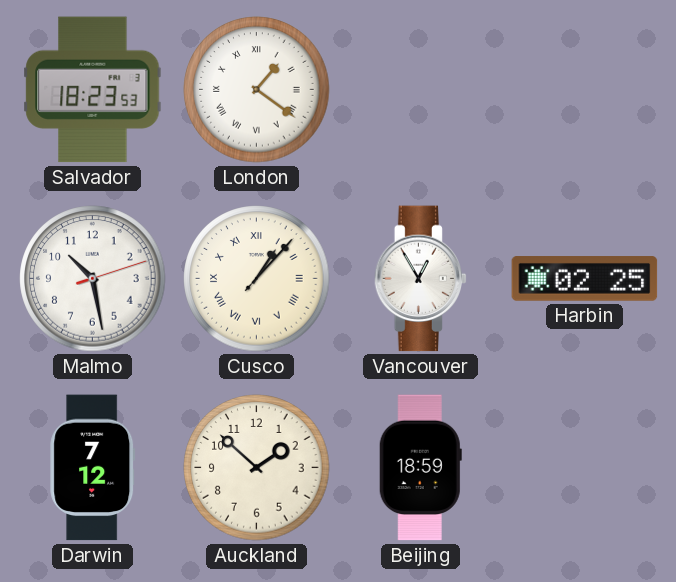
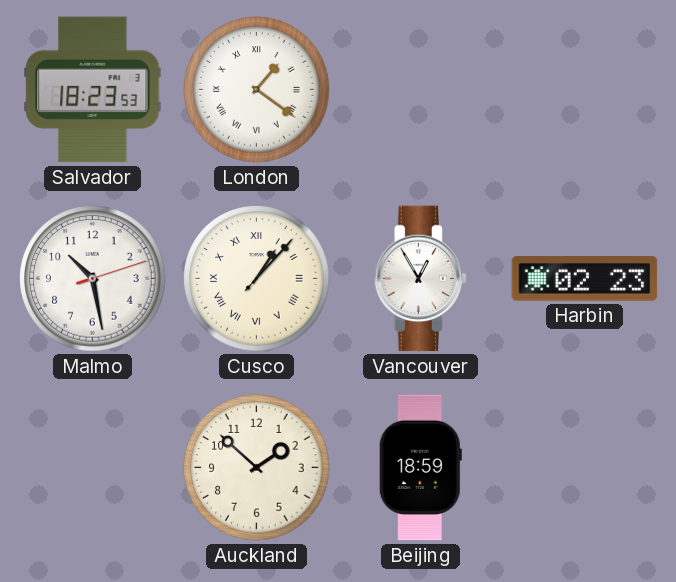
Harbin: 02:25 -> 02:23 (585, 279)
Darwin: 7:12 -> none (93, 468)
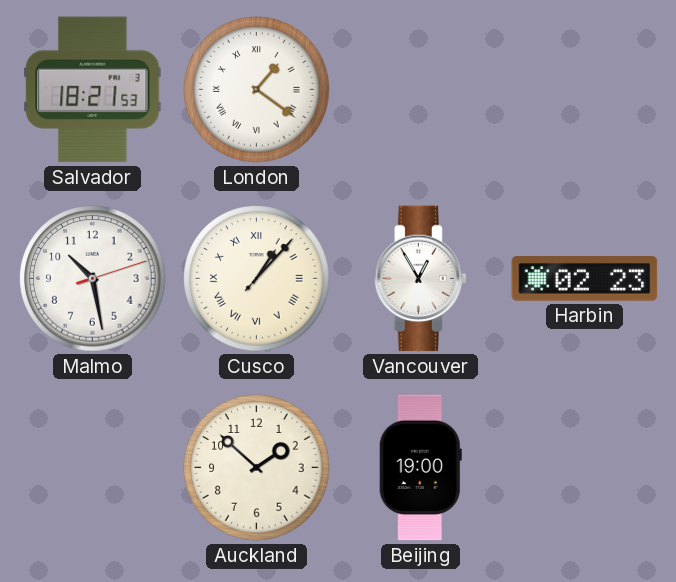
Salvador: 18:23 -> 18:21 (93, 90)
Beijing: 18:59 -> 19:00 (420, 468)
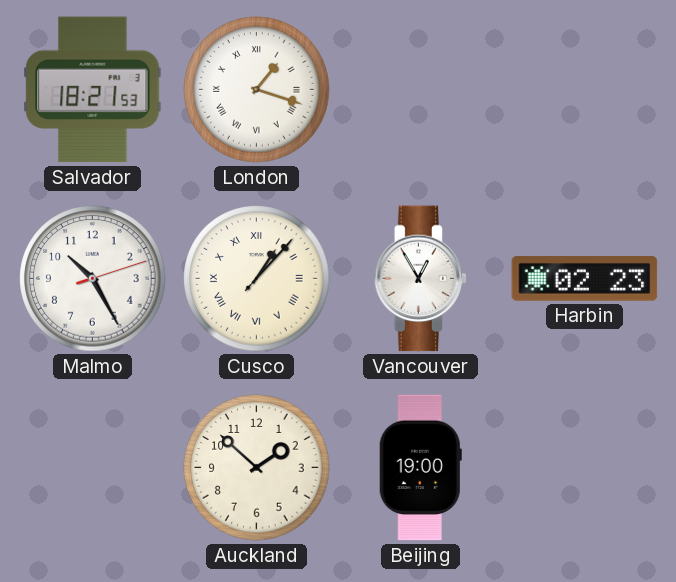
London: 1:21 -> 1:18 (257, 90)
Malmo: 10:28 -> 10:25 (93, 279)
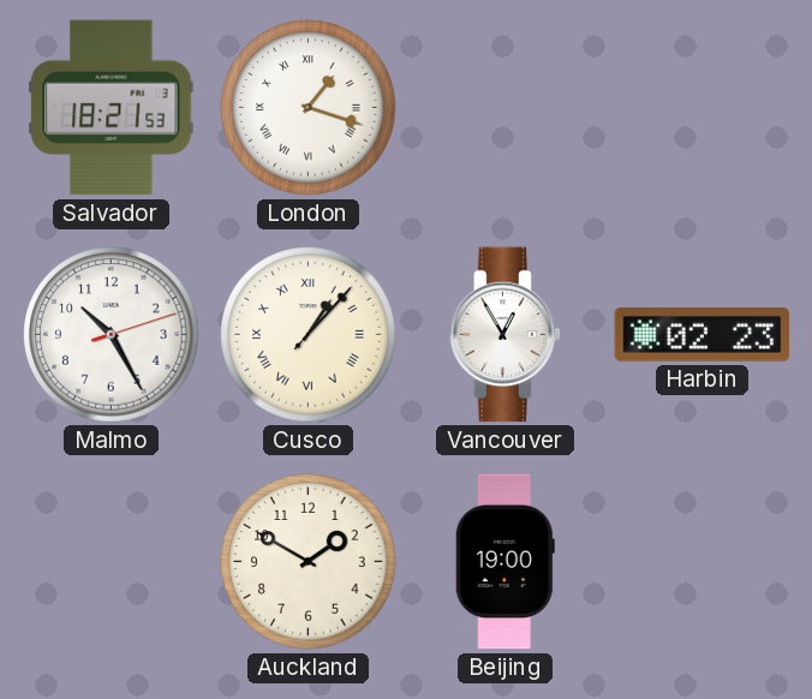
Auckland: 1:52 -> 1:50 (309, 562)
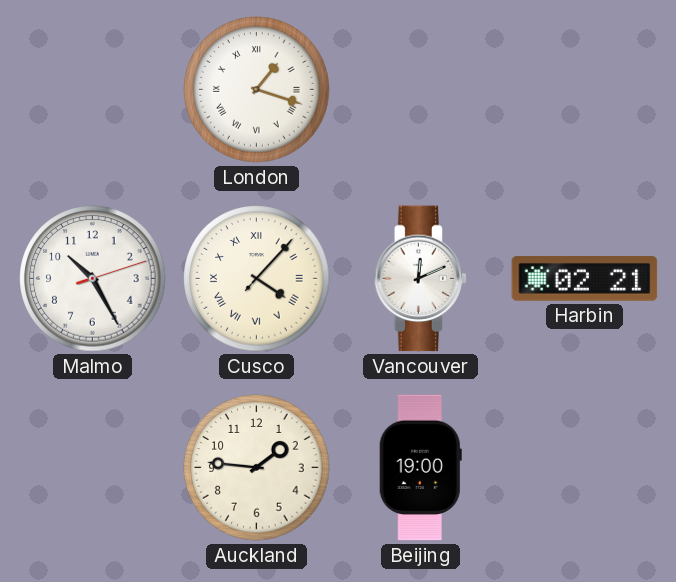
Salvador: 18:21 -> none (112, 108)
Cusco: 1:07 -> 4:07 (257, 279)
Vancouver: 12:55 -> 12:11 (421, 279)
Harbin: 02:23 -> 02:21 (585, 279)
Auckland: 1:50 -> 1:46 (257, 468)
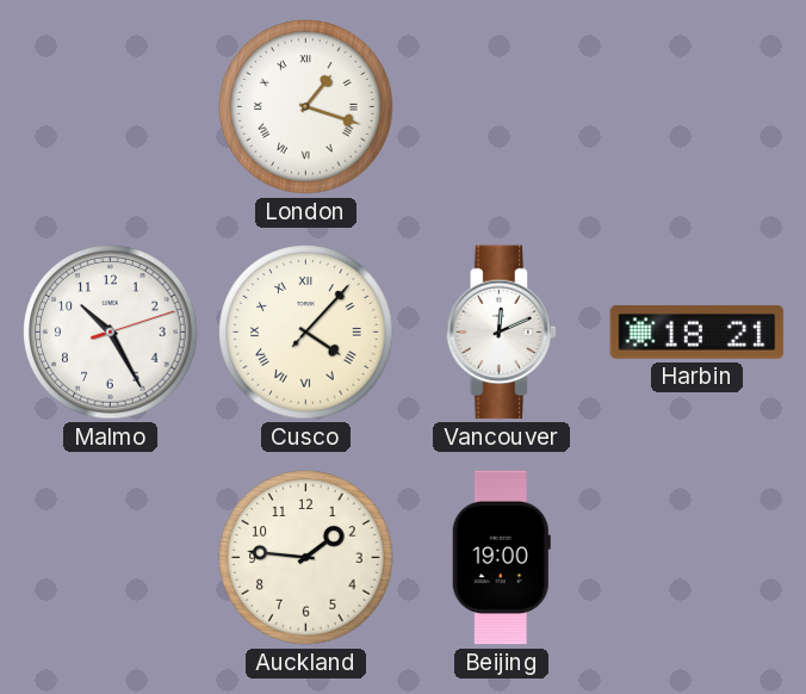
Harbin: 02:21 -> 18:21 (697, 333)
